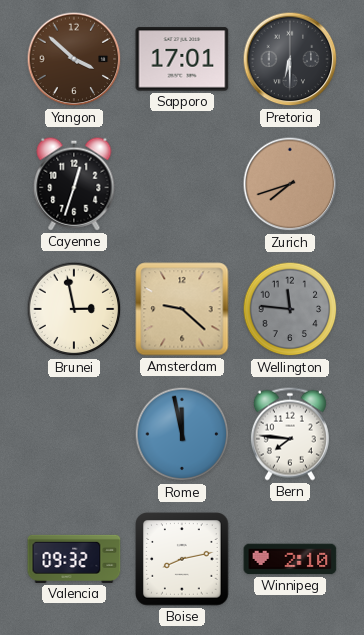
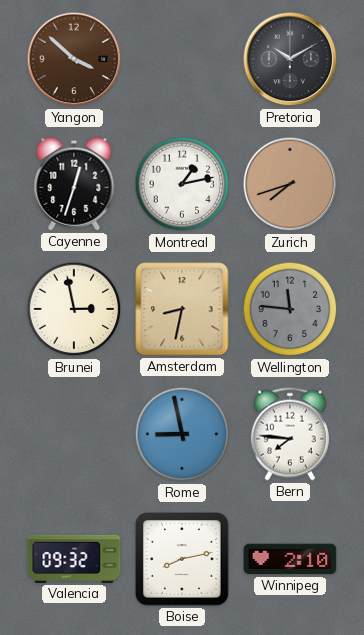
Sapporo: 17:01 -> none (182, 59)
Pretoria: 6:30 -> 10:10 (290, 59)
Montreal: none -> 1:13 (182, 184)
Amsterdam: 9:22 -> 8:32 (182, 309)
Rome: 11:58 -> 8:58 (182, 434)
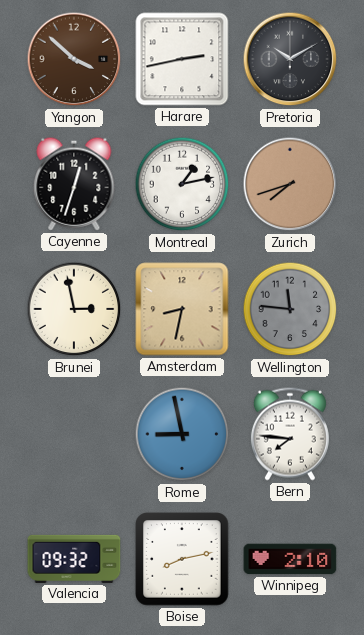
Harare: none -> 2:43 (182, 59)
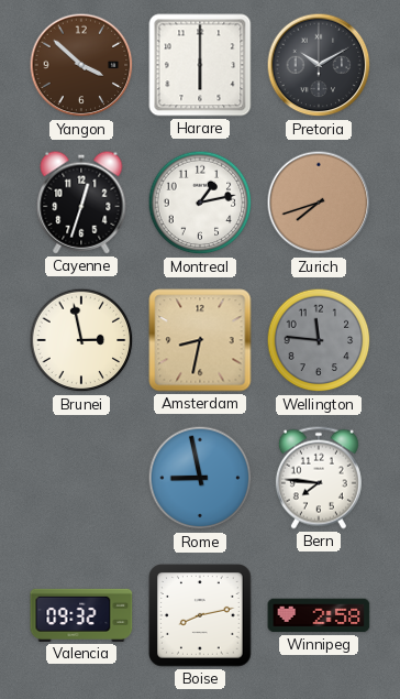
Harare: 2:43 -> 6:00 (200, 65)
Winnipeg: 2:10 -> 2:58 (319, 615)
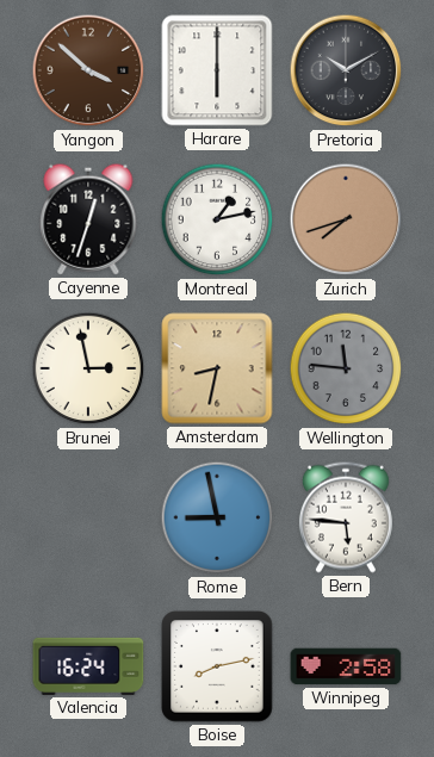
Bern: 7:46 -> 5:46 (346, 517)
Valencia: 09:32 -> 16:24 (88, 666)
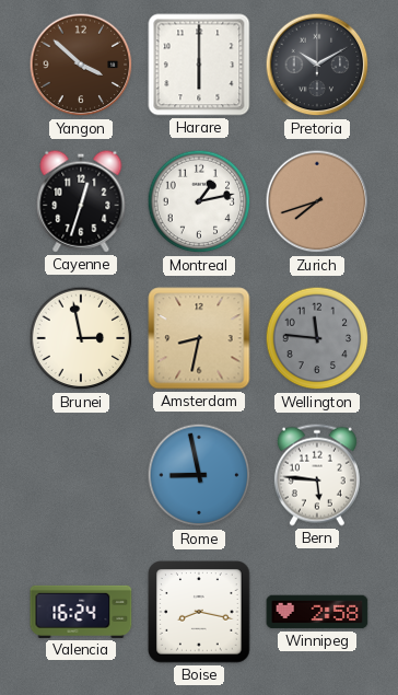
Boise: 8:13 -> 8:17 (199, 612)
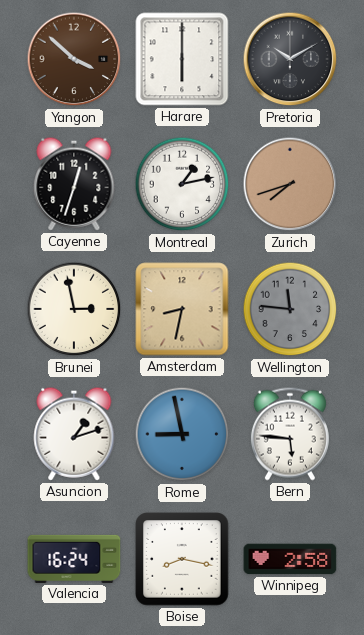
Asuncion: none -> 1:12 (74, 434)
